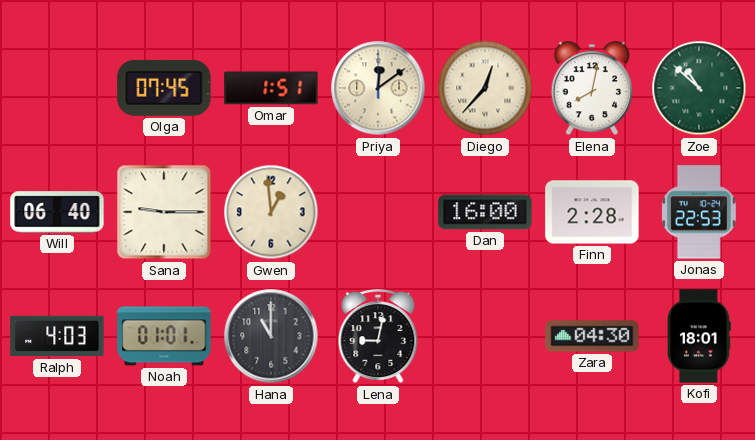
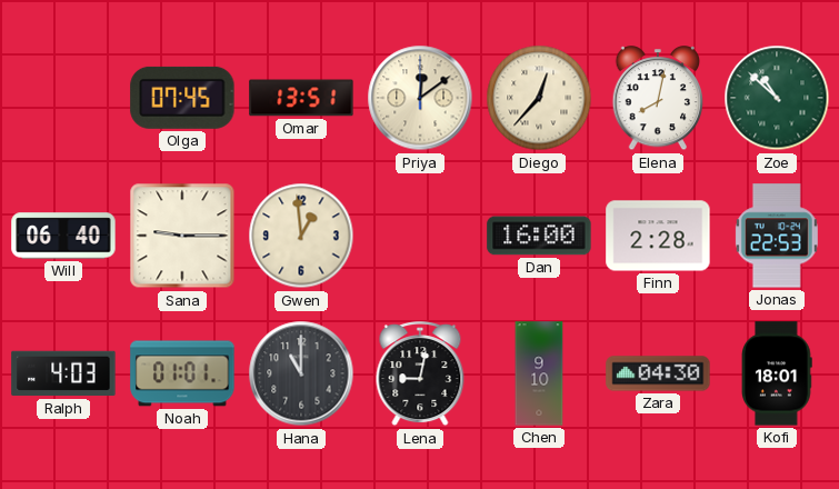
Omar: 1:51 -> 13:51 (301, 98)
Chen: none -> 9:10 (539, 373)
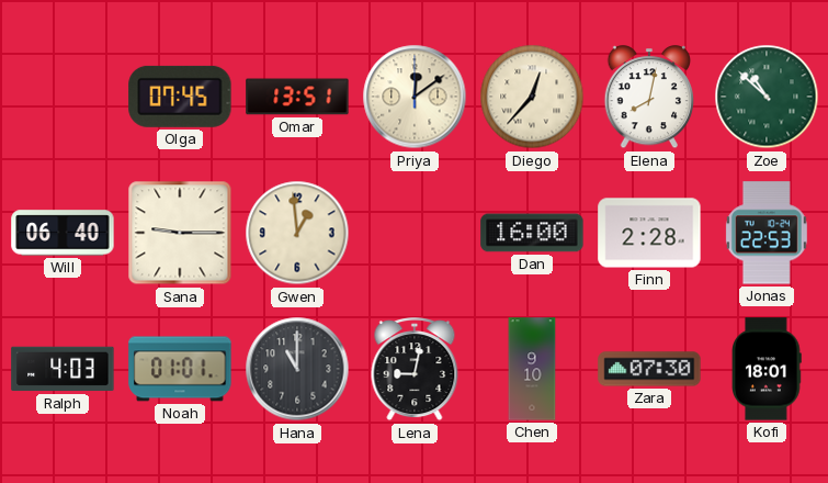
Zara: 04:30 -> 07:30 (649, 369)
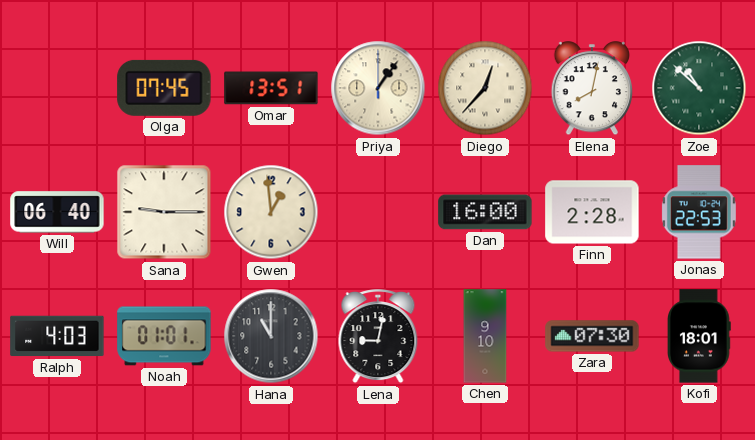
Priya: 12:09 -> 1:06 (378, 88)
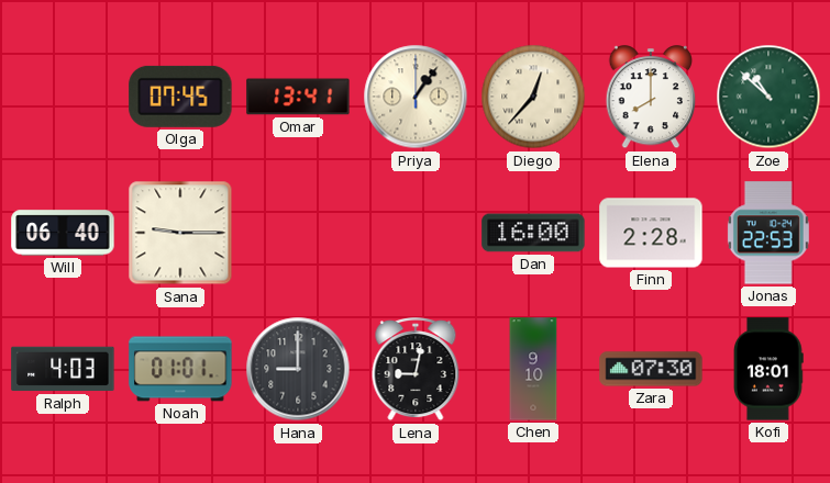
Omar: 13:51 -> 13:41 (298, 97)
Elena: 8:02 -> 8:00 (651, 98)
Gwen: 12:59 -> none (271, 212)
Hana: 11:00 -> 9:00 (298, 369)
